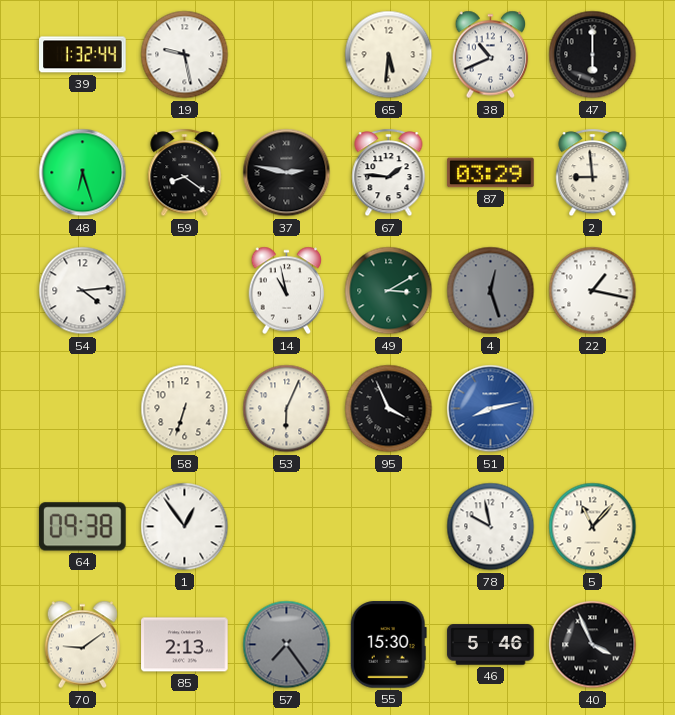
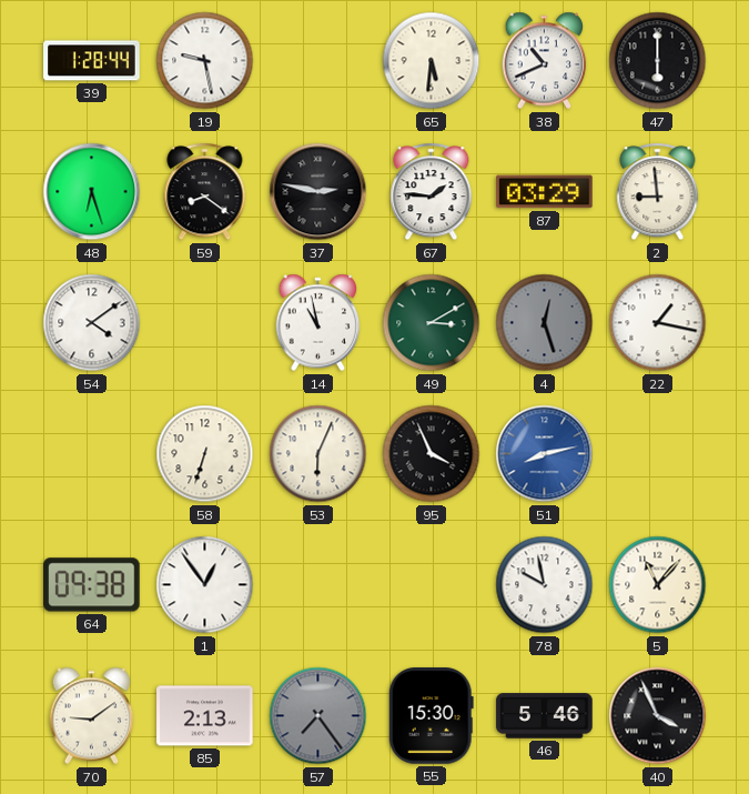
39: 1:32 -> 1:28 (92, 61)
54: 4:14 -> 4:09 (92, 323)
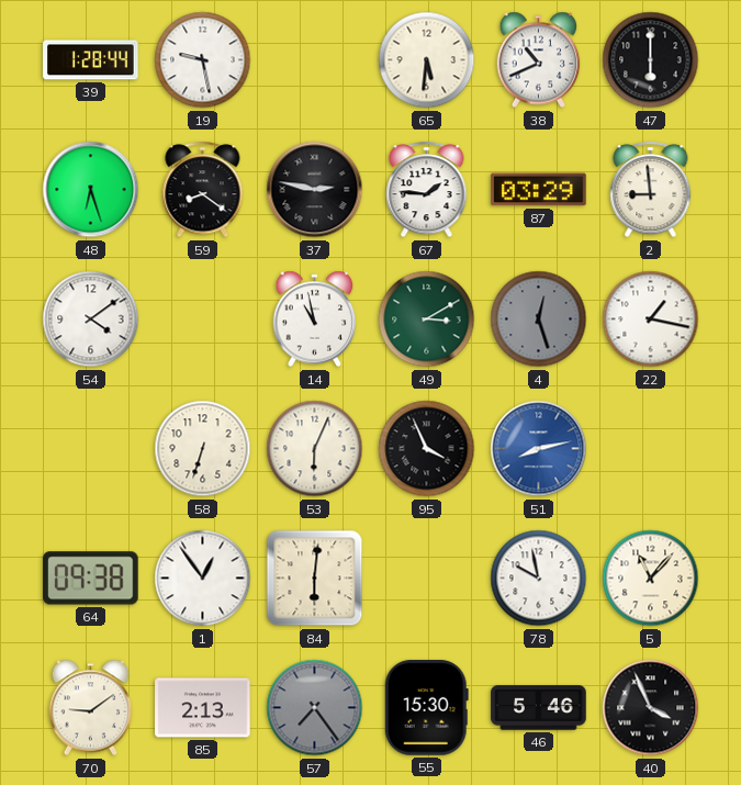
84: none -> 6:01 (315, 579)
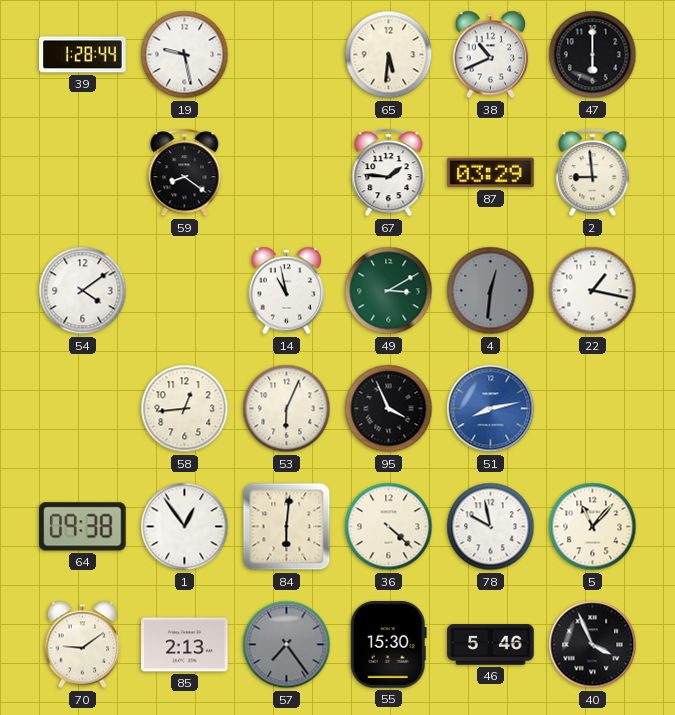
48: 6:27 -> none (91, 190)
37: 2:47 -> none (315, 190)
4: 12:27 -> 12:31 (491, 291)
58: 6:33 -> 12:44 (185, 409)
36: none -> 4:22 (389, 527)
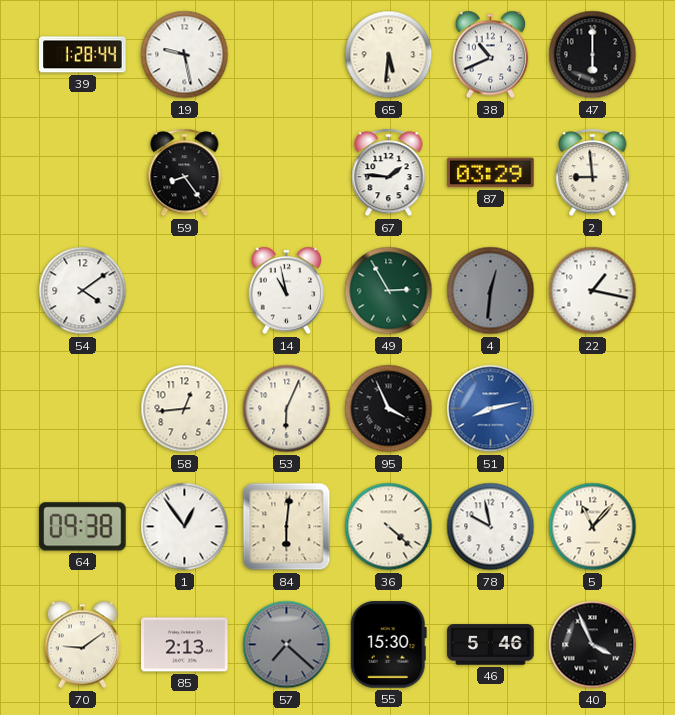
59: 8:21 -> 8:24 (185, 173)
49: 3:10 -> 2:55 (389, 291)
57: 7:24 -> 7:22 (287, 645)
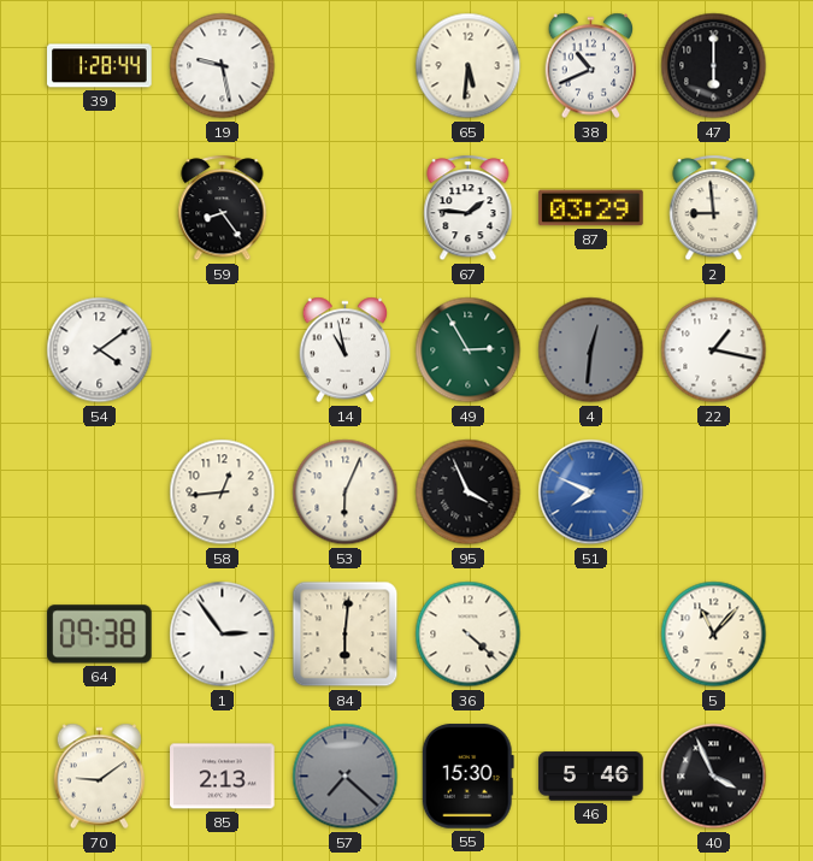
51: 8:13 -> 7:49 (591, 493)
1: 12:54 -> 2:54 (223, 635)
78: 9:58 -> none (491, 527)
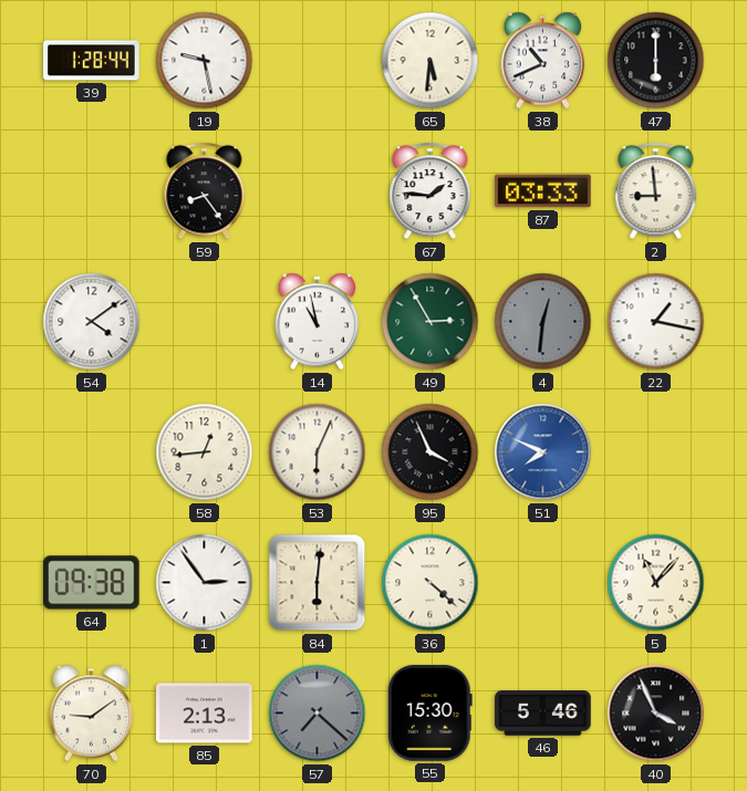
87: 03:29 -> 03:33 (543, 191)
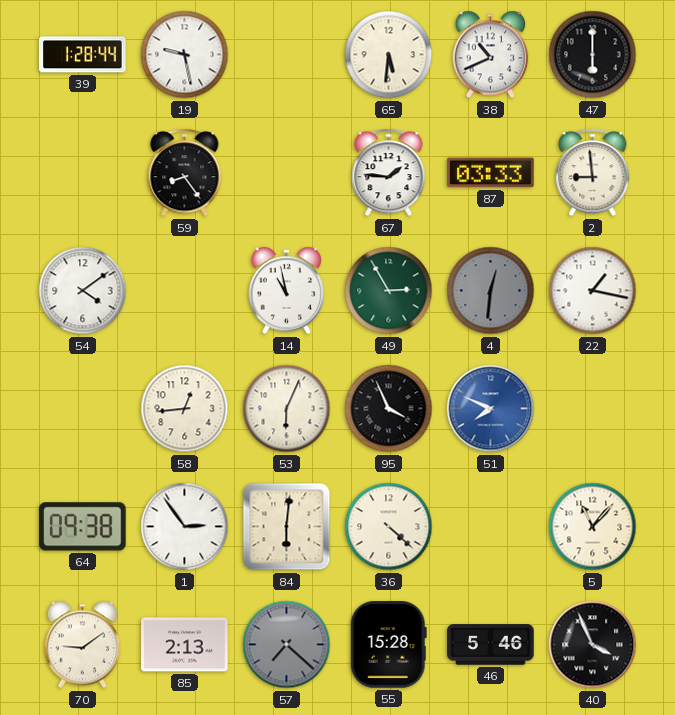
55: 15:30 -> 15:28 (388, 645)
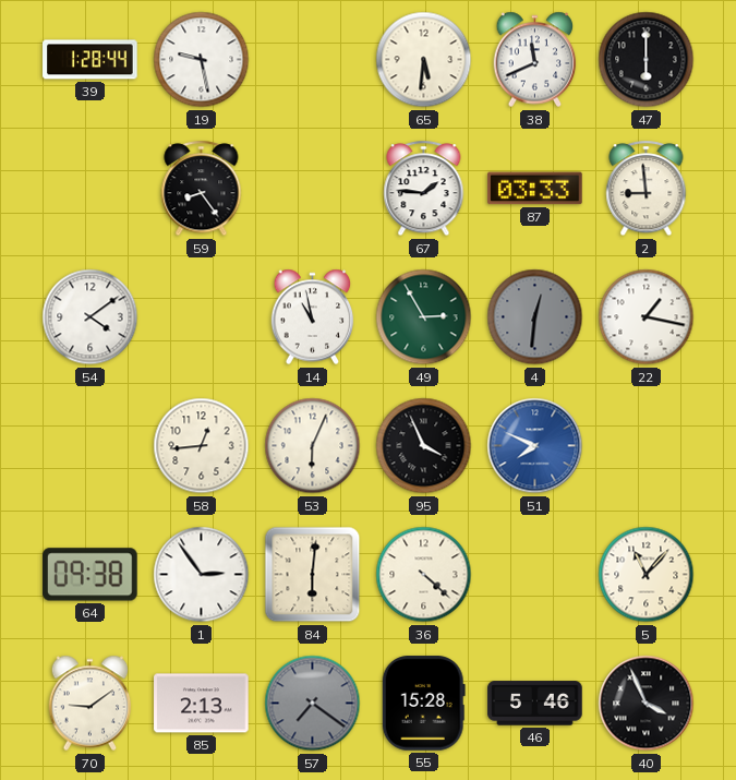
38: 10:41 -> 11:41 (535, 60)
57: 7:22 -> 7:21 (313, 704)
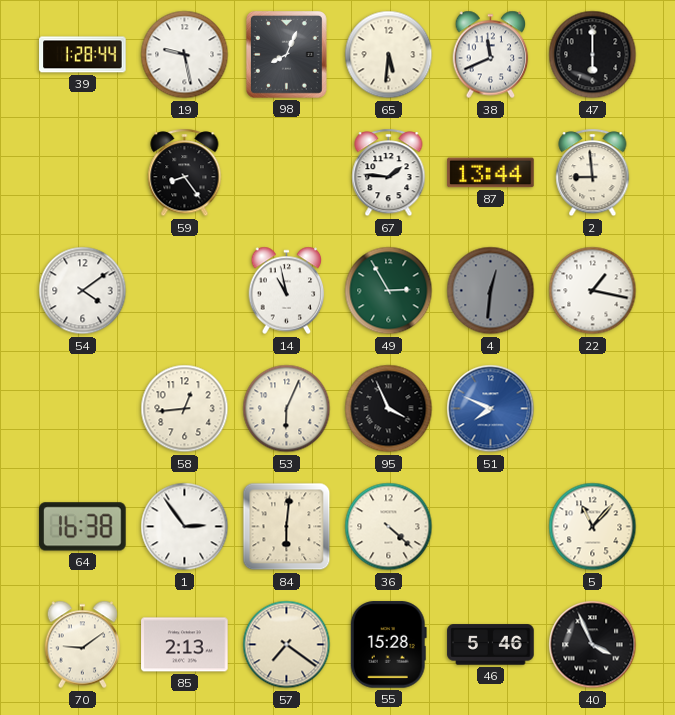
98: none -> 8:04 (286, 55)
87: 03:33 -> 13:44 (491, 173)
64: 09:38 -> 16:38 (83, 527)
57 dial: grey -> cream (287, 645)
